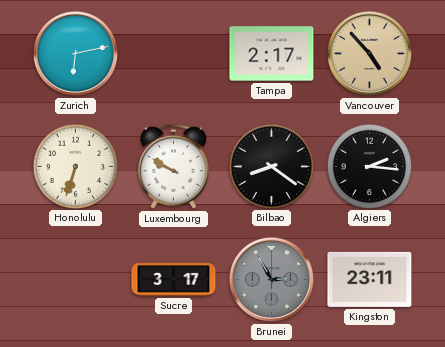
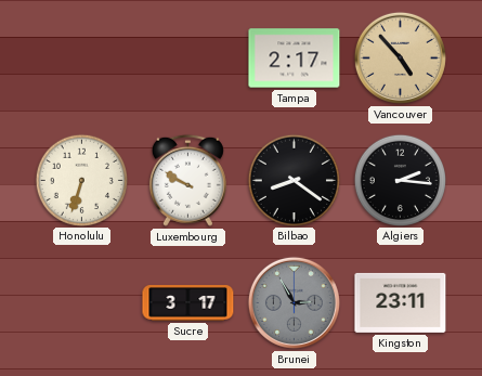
Zurich: 6:13 -> none (75, 53)
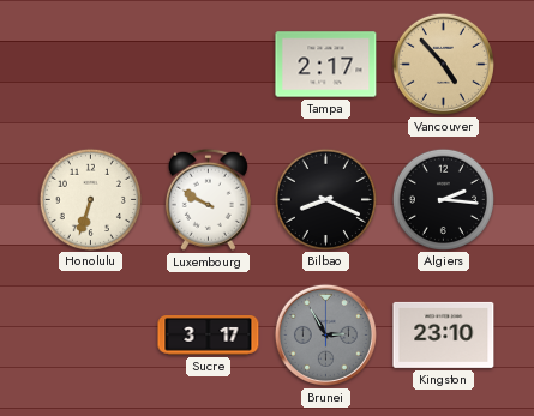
Bilbao: 8:21 -> 8:19 (325, 199)
Kingston: 23:11 -> 23:10 (444, 334)
